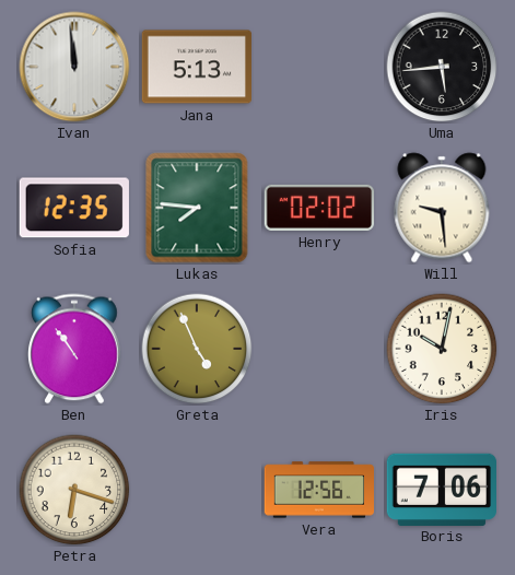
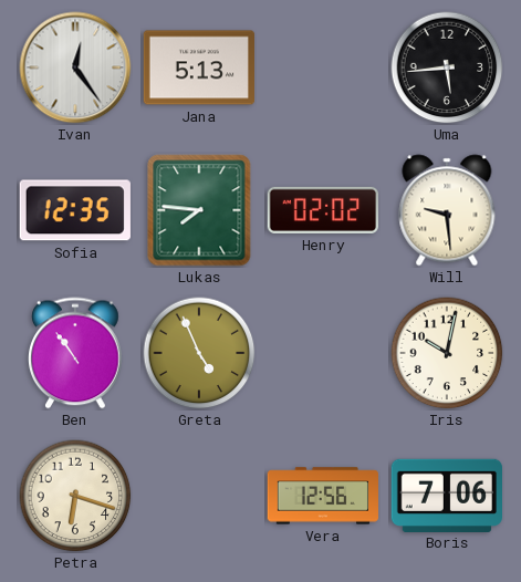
Ivan: 11:59 -> 12:24 (75, 67)
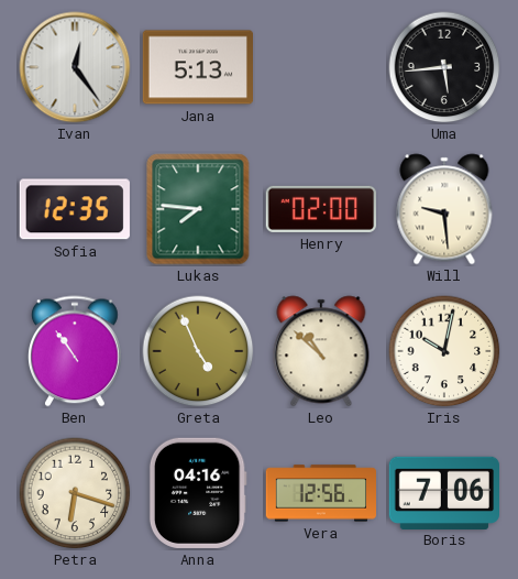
Henry: 02:02 -> 02:00 (320, 209)
Leo: none -> 10:52 (321, 351)
Anna: none -> 04:16 (198, 493)
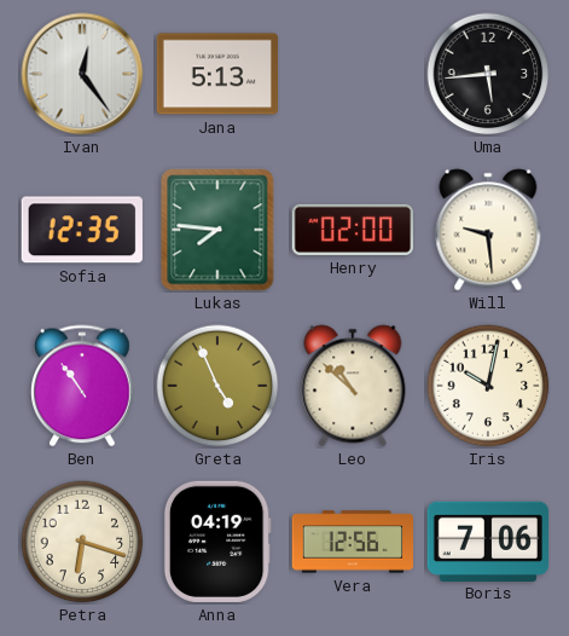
Anna: 04:16 -> 04:19 (217, 542)
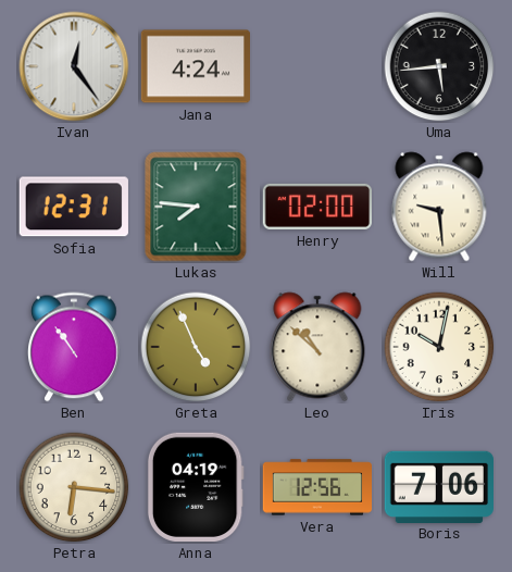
Jana: 5:13 -> 4:24 (195, 66)
Sofia: 12:35 -> 12:31 (74, 207)
Petra: 6:18 -> 6:16 (74, 487)
